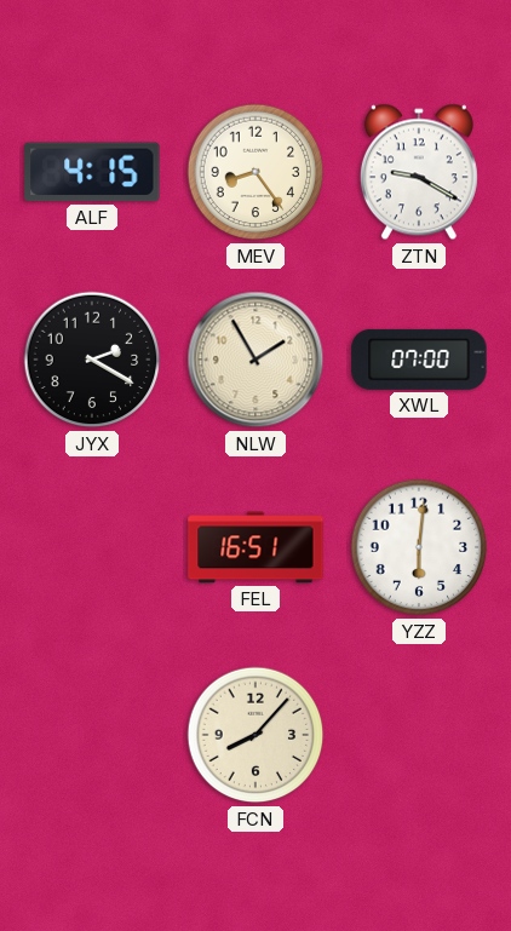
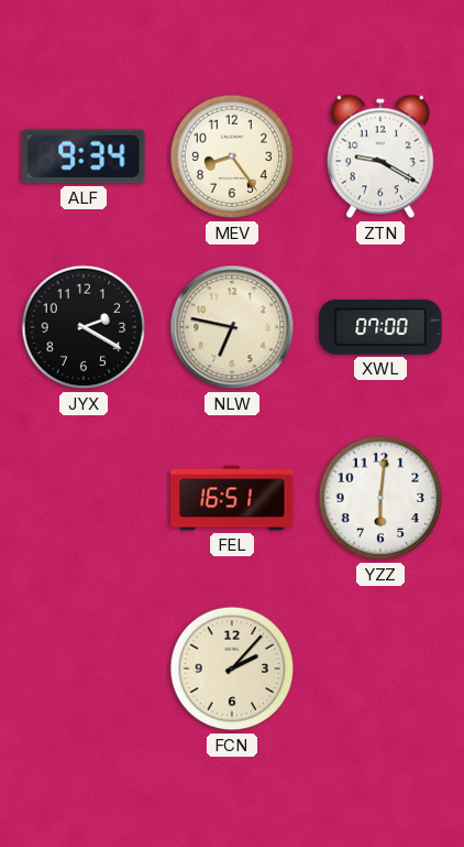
ALF: 4:15 -> 9:34 (84, 156)
NLW: 1:55 -> 6:47 (232, 327)
FCN: 8:07 -> 2:07 (232, 669)
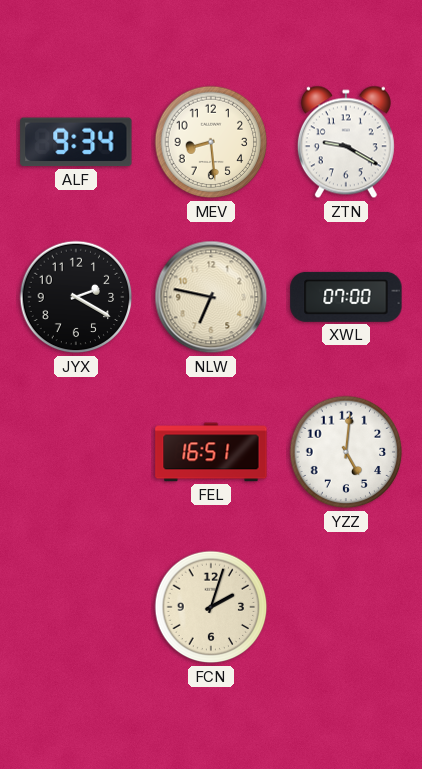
MEV: 8:24 -> 8:29 (211, 142)
YZZ: 6:01 -> 5:01 (346, 452)
FCN: 2:07 -> 2:03 (211, 607)
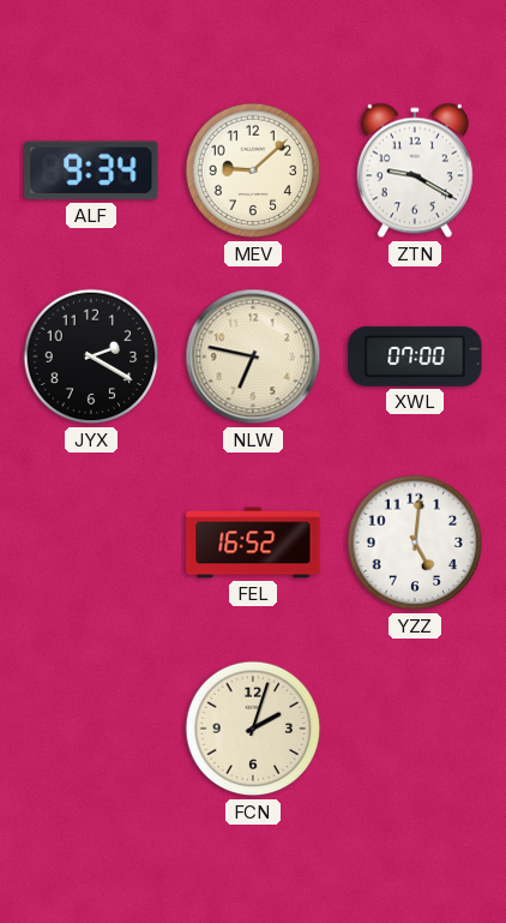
MEV: 8:29 -> 9:08 (253, 170)
FEL: 16:51 -> 16:52 (253, 543)
